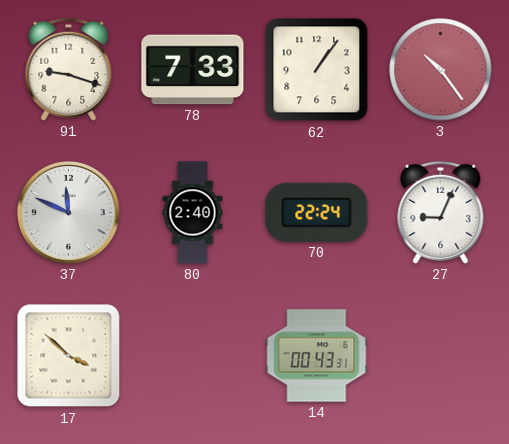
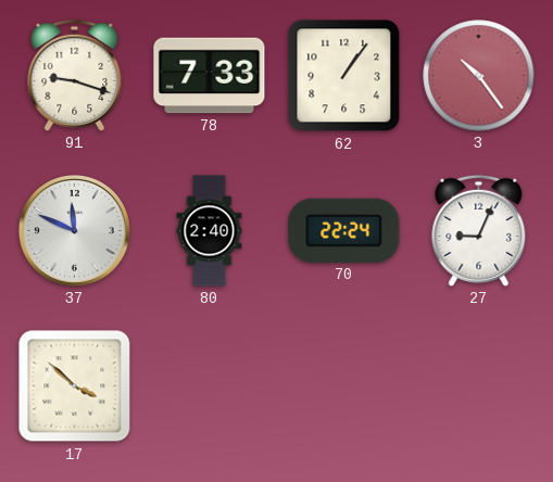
14: 00:43 -> none (317, 356)
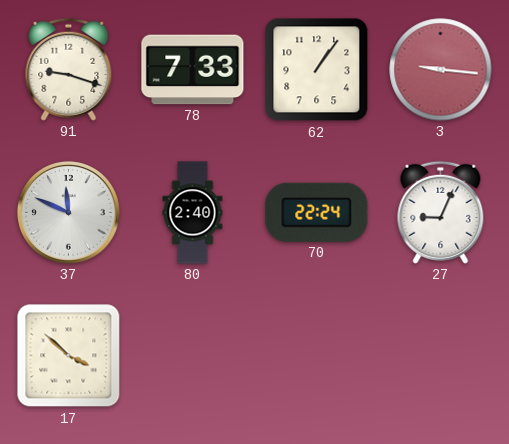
3: 10:24 -> 9:16 (441, 70)
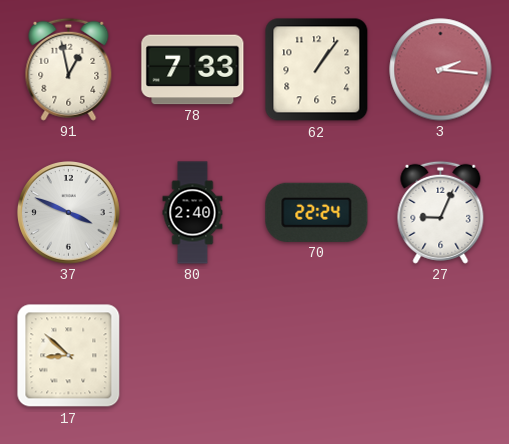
91: 9:18 -> 12:58 (69, 69)
3: 9:16 -> 2:16 (441, 70)
37: 11:49 -> 3:49 (69, 213)
17: 3:52 -> 8:52 (69, 356)
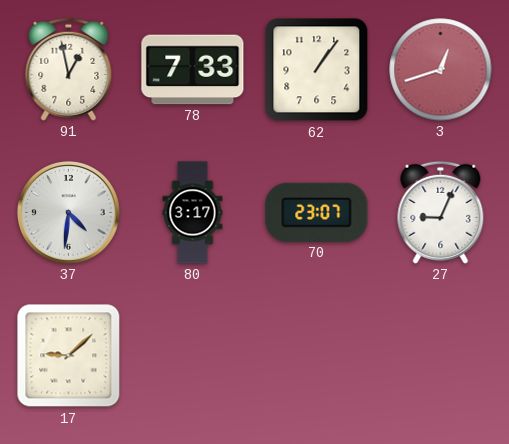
3: 2:16 -> 12:42 (441, 70)
37: 3:49 -> 4:31 (69, 213)
80: 2:40 -> 3:17 (193, 213)
70: 22:24 -> 23:07 (317, 212)
17: 8:52 -> 9:08 (69, 356)
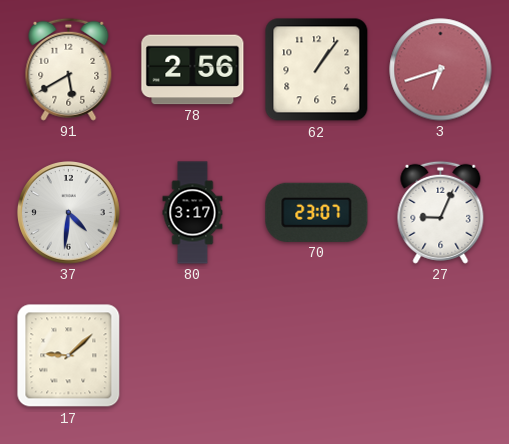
91: 12:58 -> 5:40 (69, 69)
78: 7:33 -> 2:56 (193, 70)
3: 12:42 -> 6:42 (441, 70)
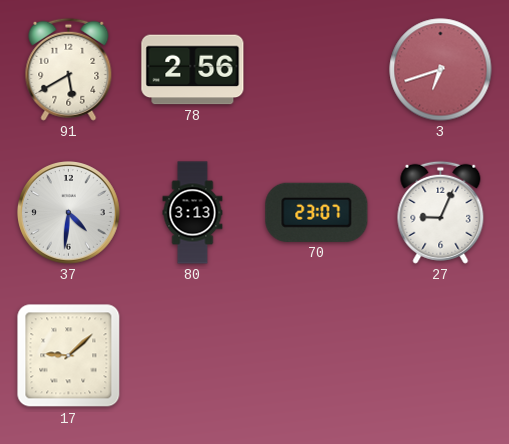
62: 1:06 -> none (317, 70)
80: 3:17 -> 3:13 (193, 213)
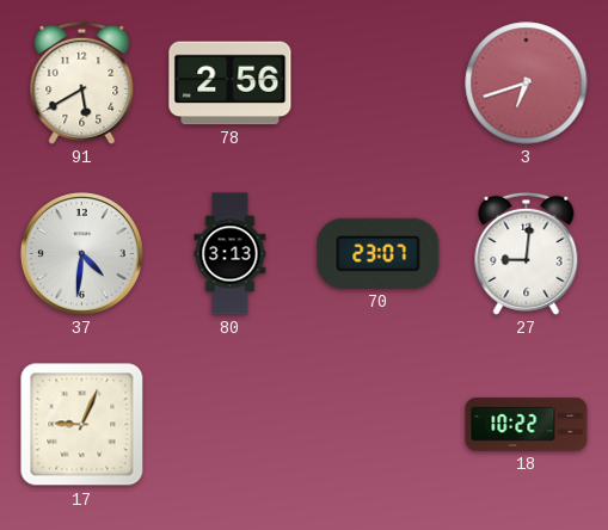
27: 9:04 -> 9:01 (527, 253)
17: 9:08 -> 9:04 (82, 425)
18: none -> 10:22 (527, 425)
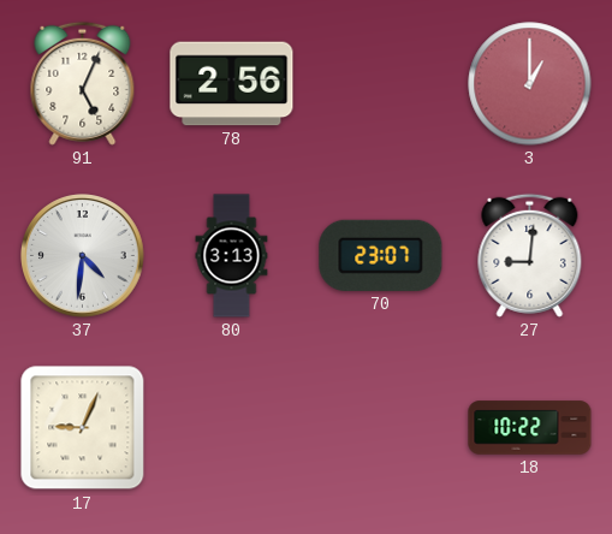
91: 5:40 -> 5:04 (83, 83)
3: 6:42 -> 1:00 (530, 84)
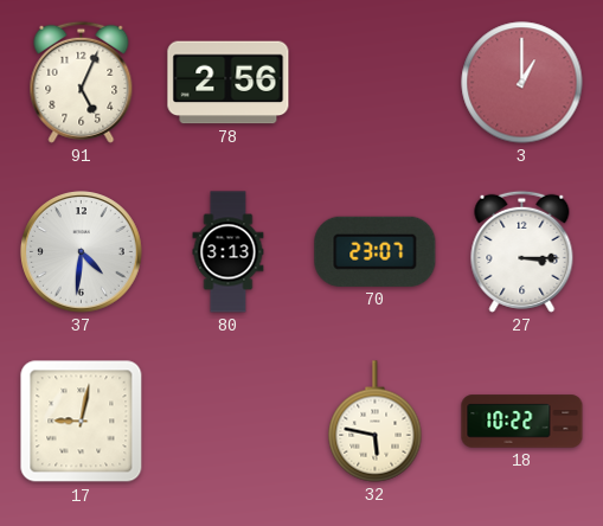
27: 9:01 -> 3:15 (522, 251)
17: 9:04 -> 9:02 (82, 422)
32: none -> 5:47 (376, 422)
